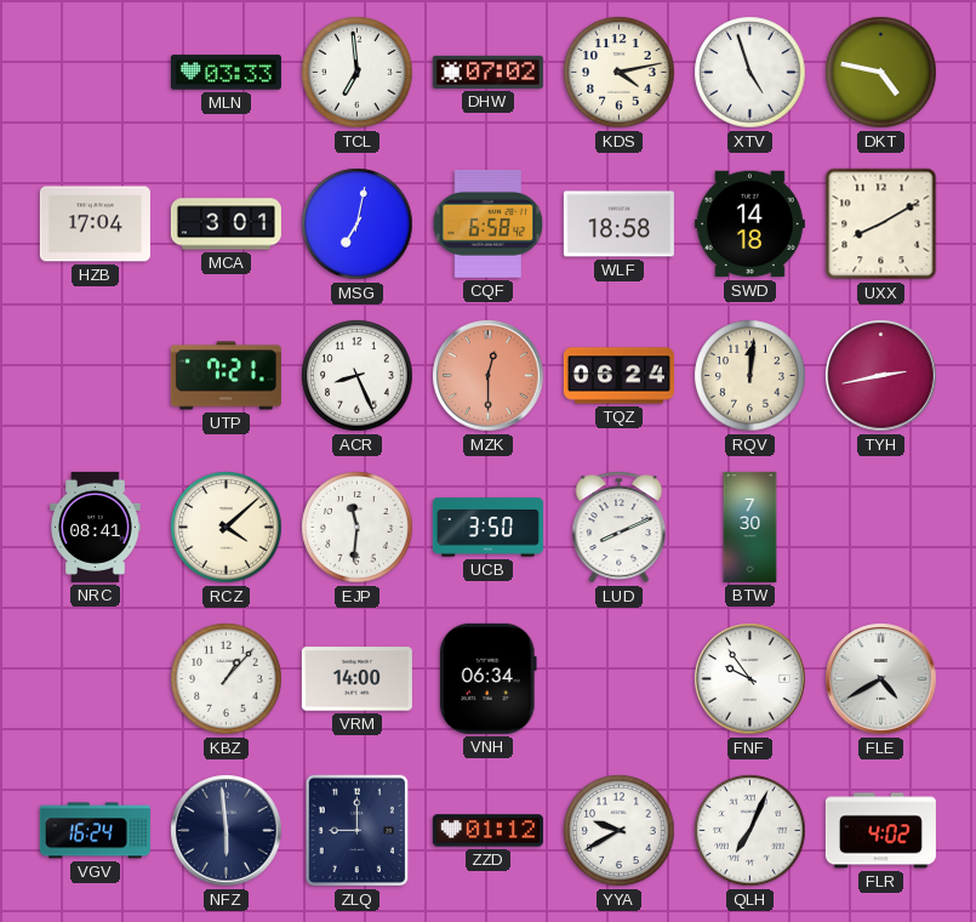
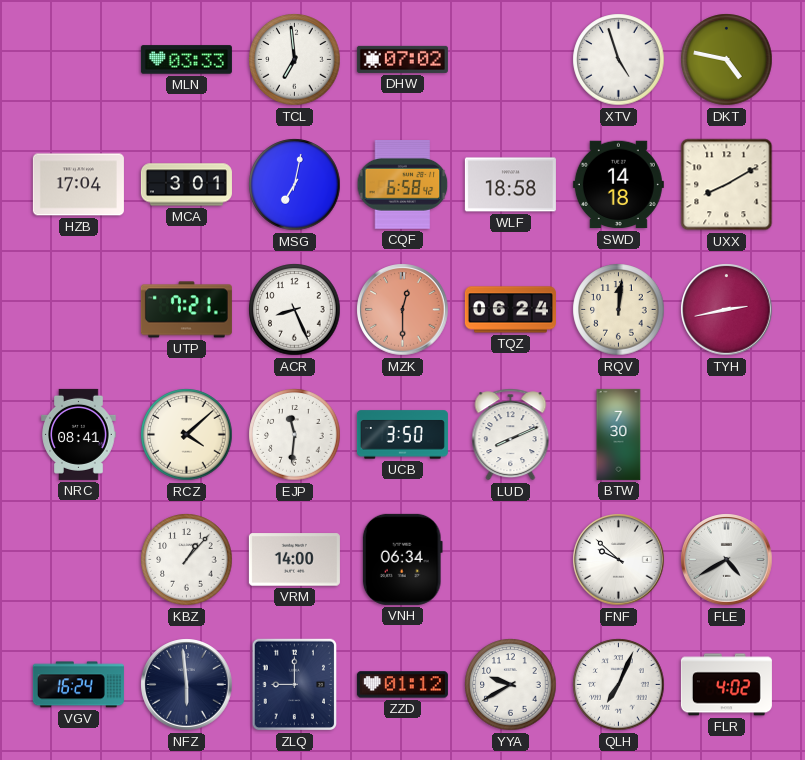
KDS: 4:13 -> none (620, 73)
FNF: 9:54 -> 9:52 (619, 560)
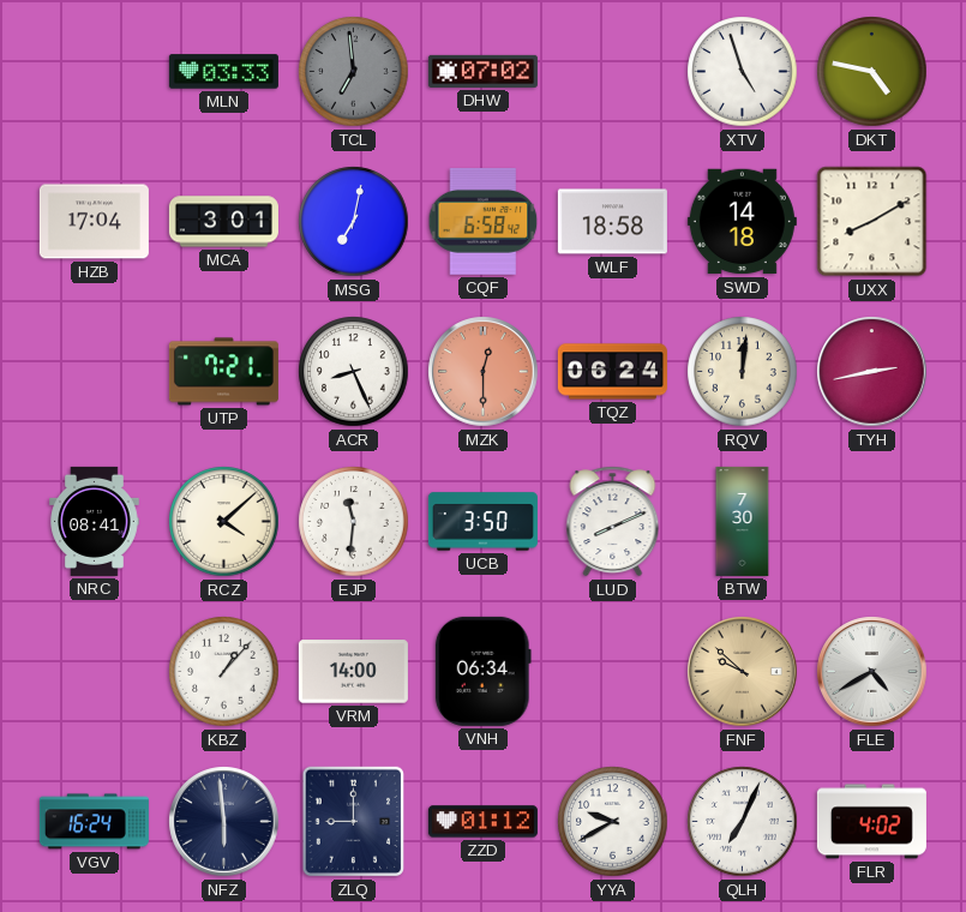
TCL dial: white -> grey (354, 72)
FNF dial: white -> champagne (743, 672)
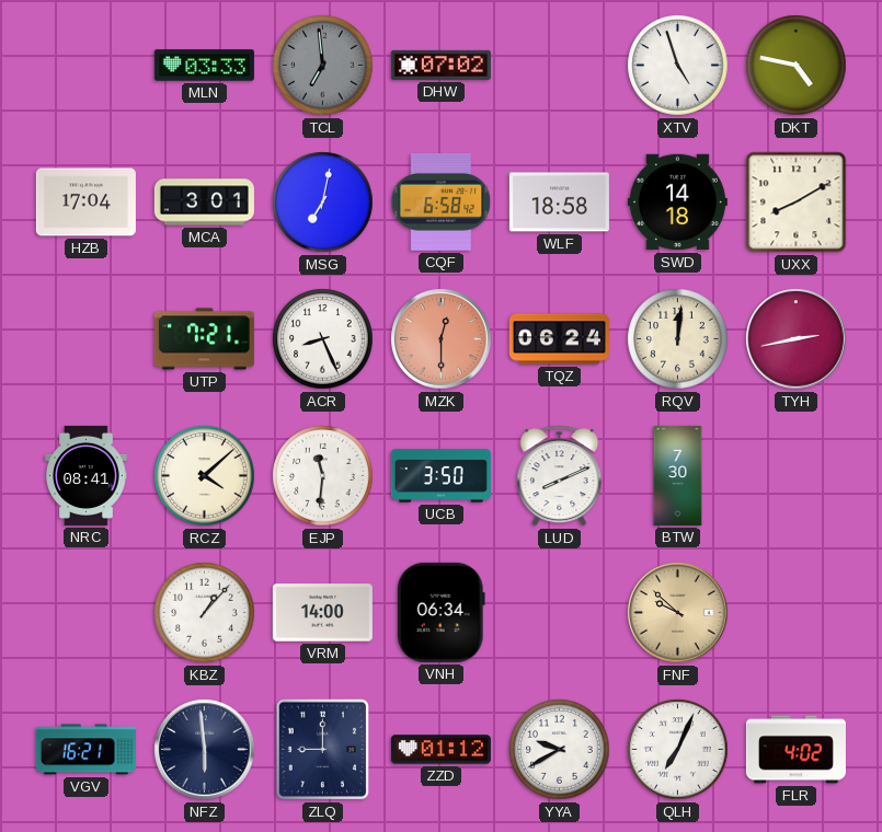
FLE: 4:40 -> none (872, 672)
VGV: 16:24 -> 16:21 (85, 750)
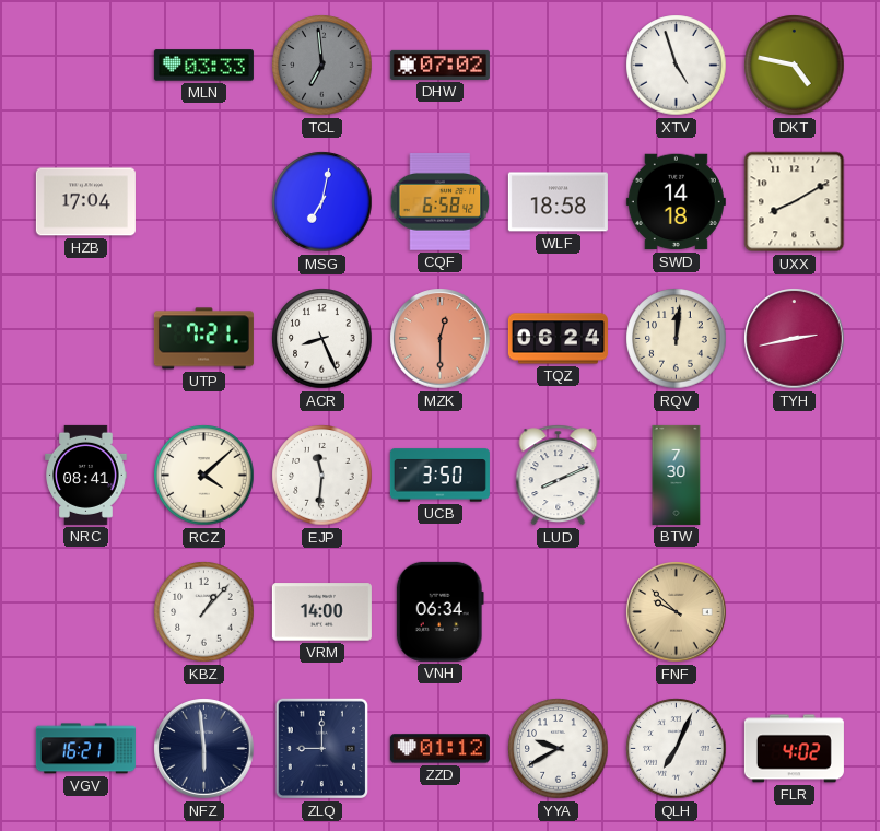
MCA: 3:01 -> none (204, 203)
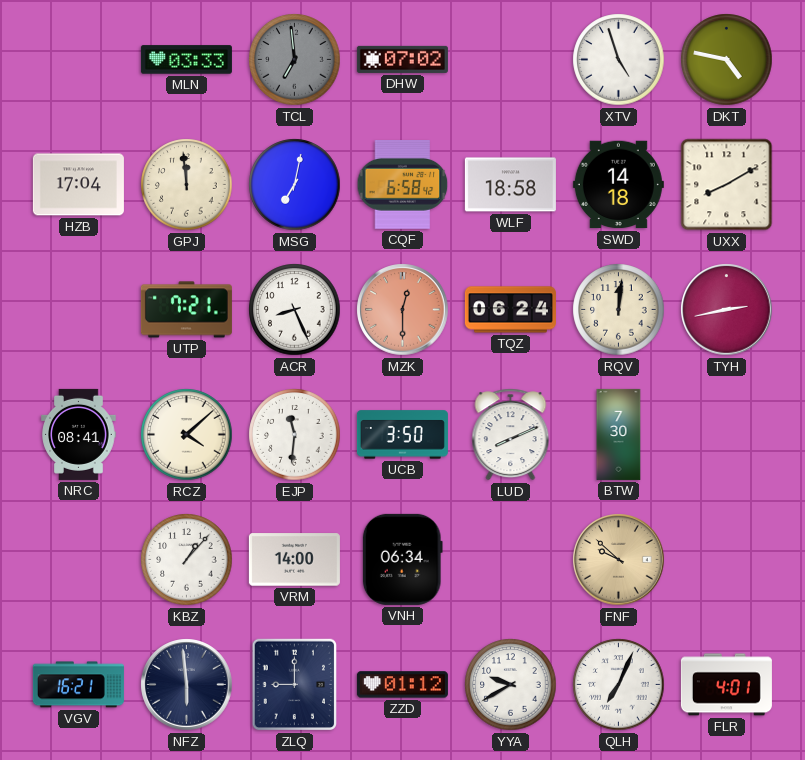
GPJ: none -> 11:59 (187, 185)
FLR: 4:02 -> 4:01 (726, 685)
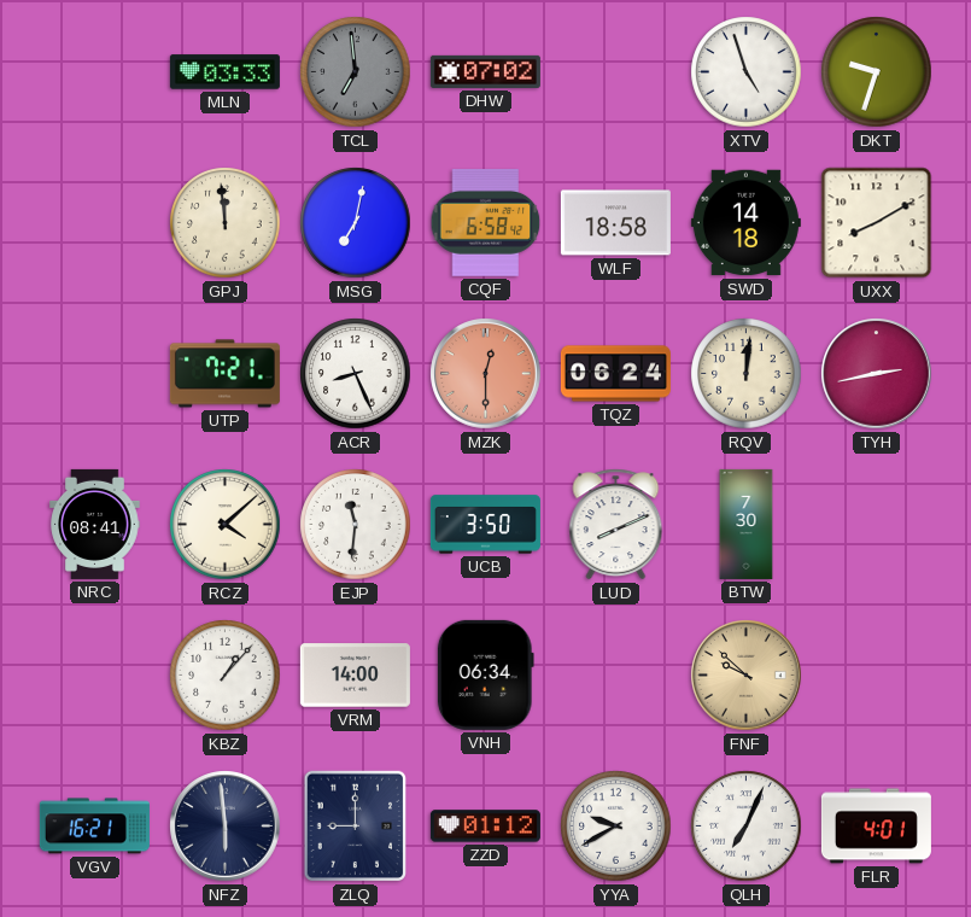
DKT: 4:47 -> 9:33 (877, 72)
HZB: 17:04 -> none (78, 185)
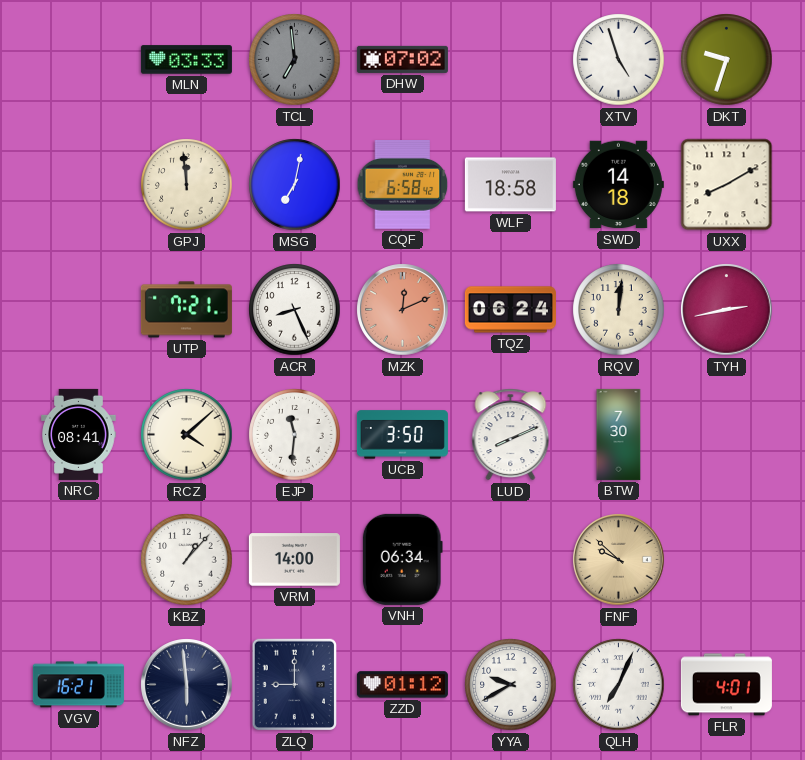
MZK: 12:30 -> 12:11 (403, 310)
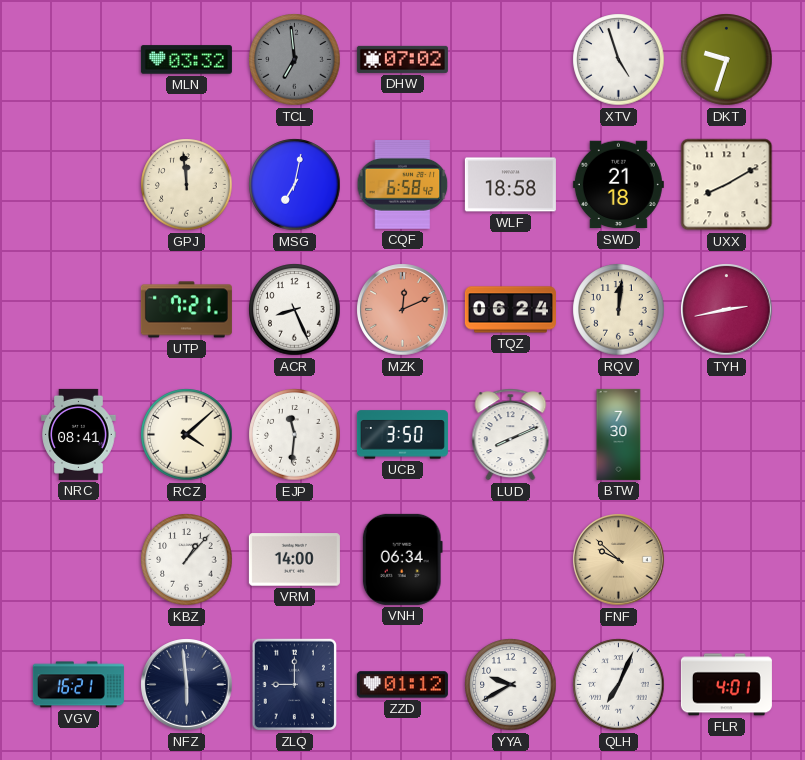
MLN: 03:33 -> 03:32 (186, 60)
SWD: 14:18 -> 21:18 (618, 185)
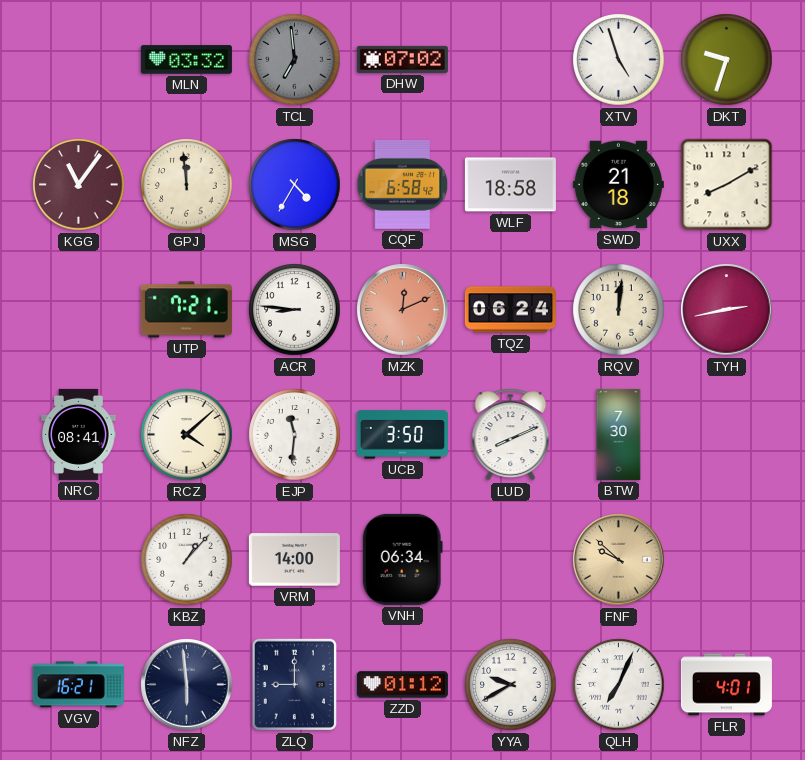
KGG: none -> 11:06 (79, 185)
MSG: 7:02 -> 4:35 (295, 185)
ACR: 8:26 -> 8:46 (295, 310)
